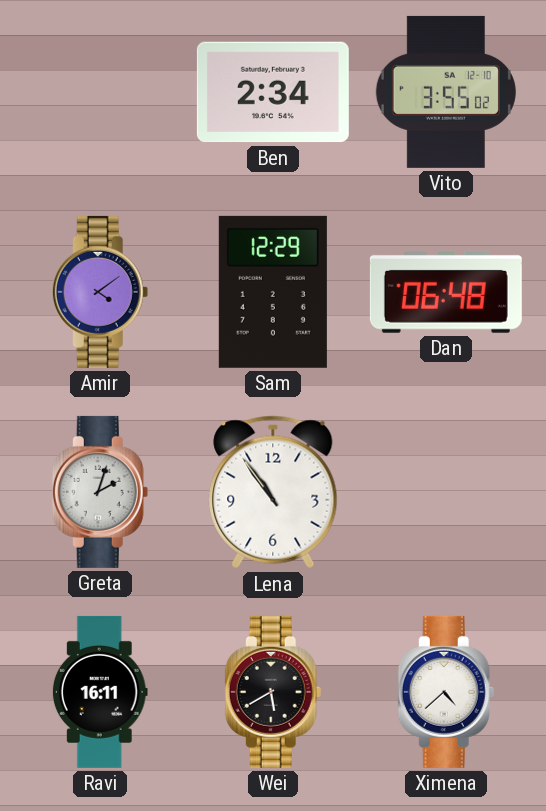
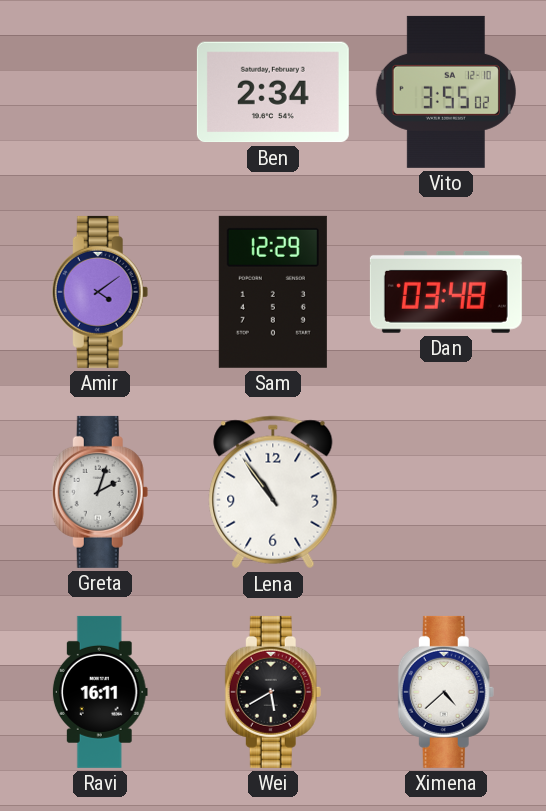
Dan: 06:48 -> 03:48 (446, 292)
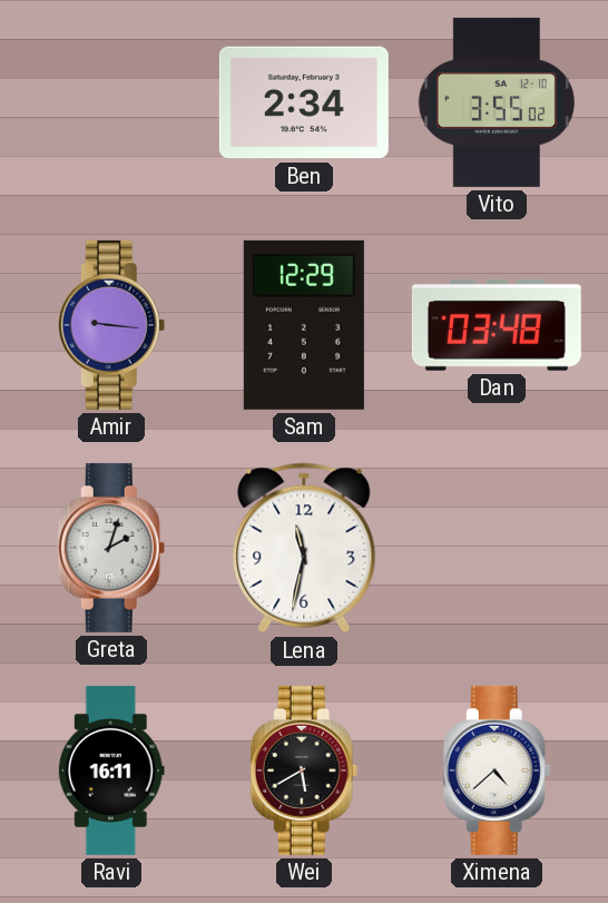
Amir: 4:09 -> 9:16 (111, 325)
Lena: 10:54 -> 11:32 (304, 548)
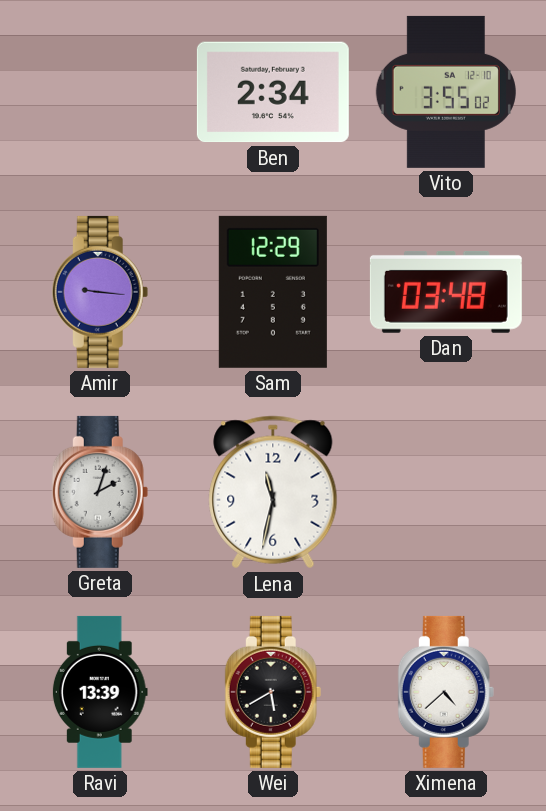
Ravi: 16:11 -> 13:39 (100, 692)
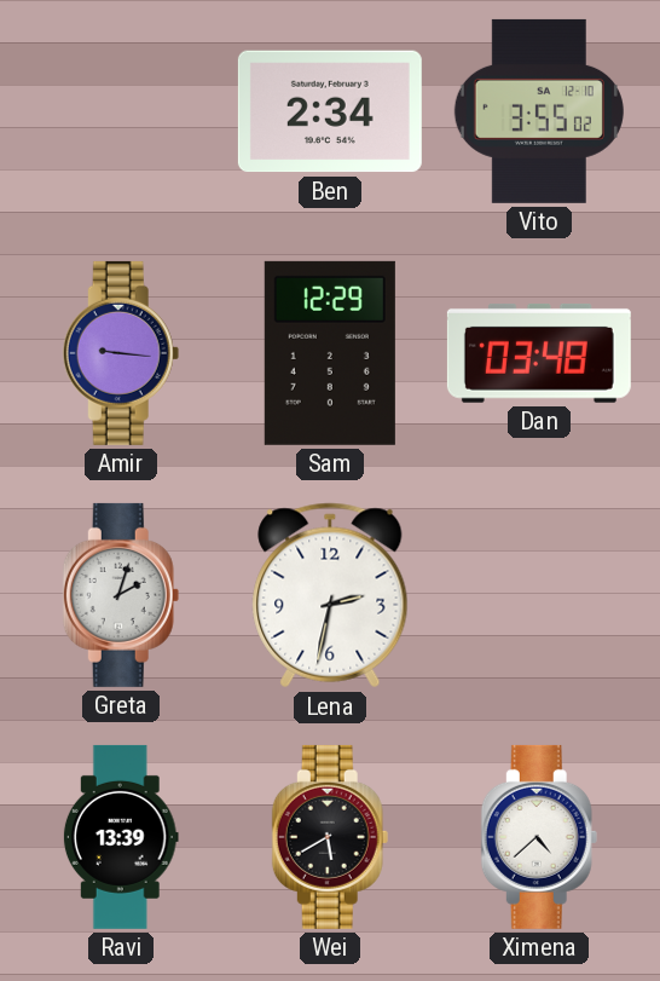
Lena: 11:32 -> 2:32 (330, 595)
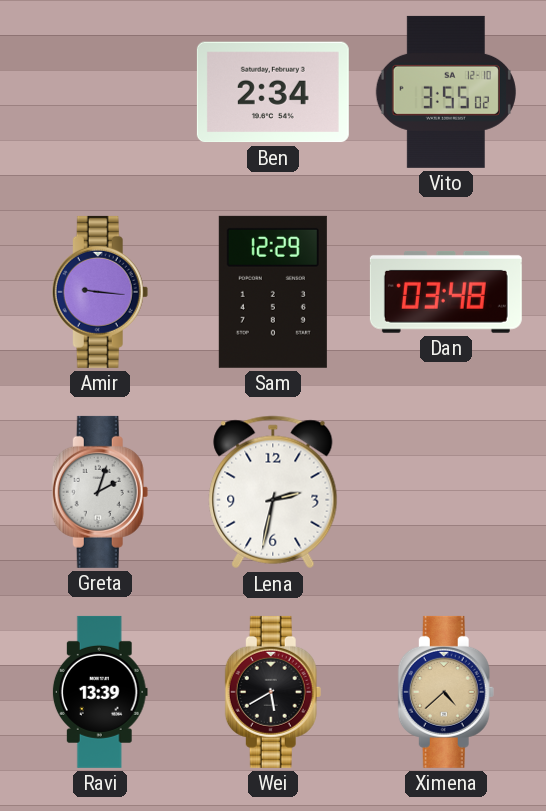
Ximena dial: white -> champagne (446, 692)
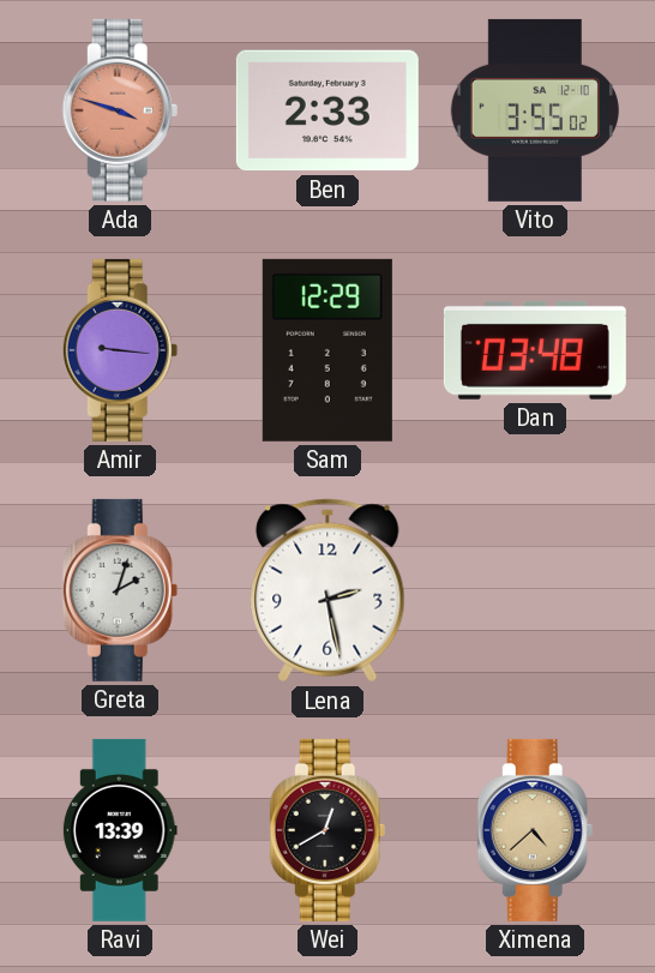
Ada: none -> 3:48 (120, 110)
Ben: 2:34 -> 2:33 (327, 110)
Lena: 2:32 -> 2:28 (327, 590)
Wei: 5:40 -> 12:40 (327, 830)
